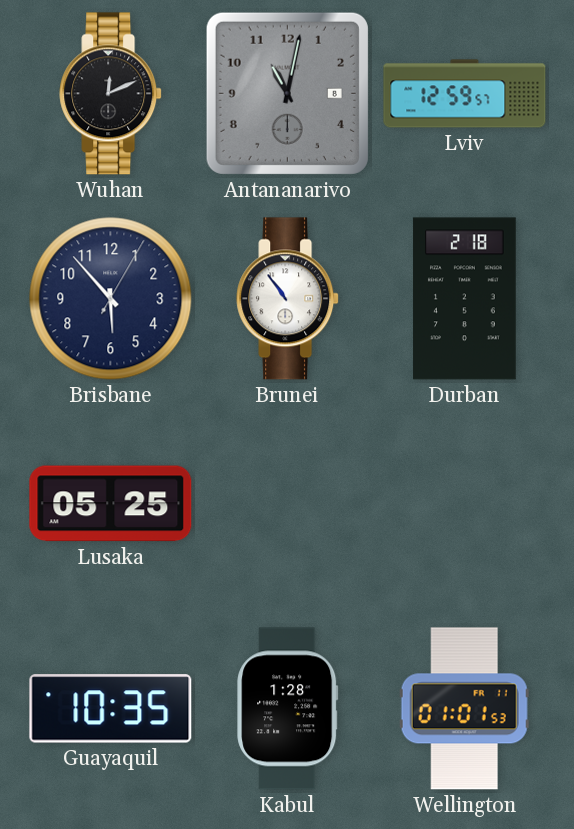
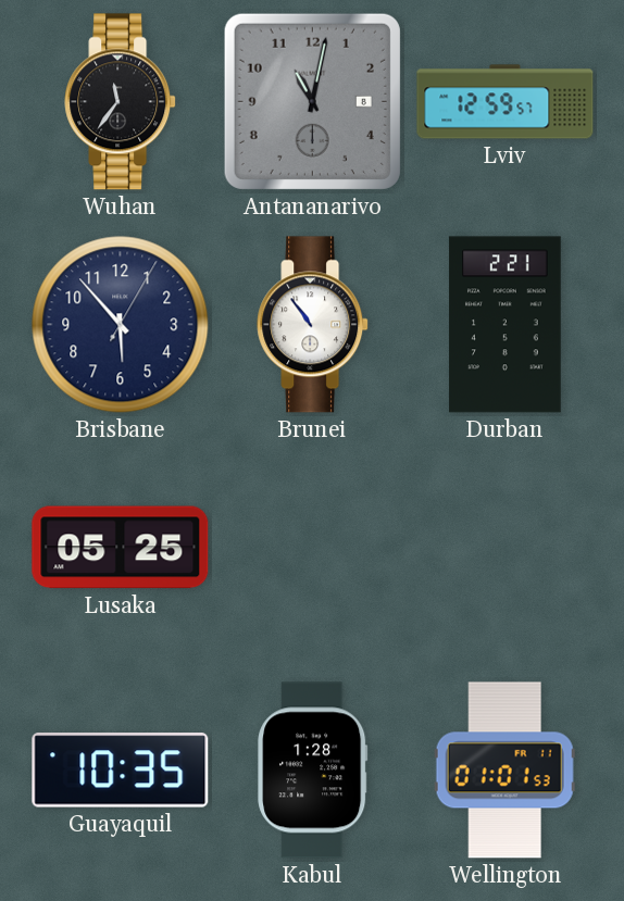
Wuhan: 12:11 -> 11:36 (121, 102)
Durban: 2:18 -> 2:21 (506, 325)
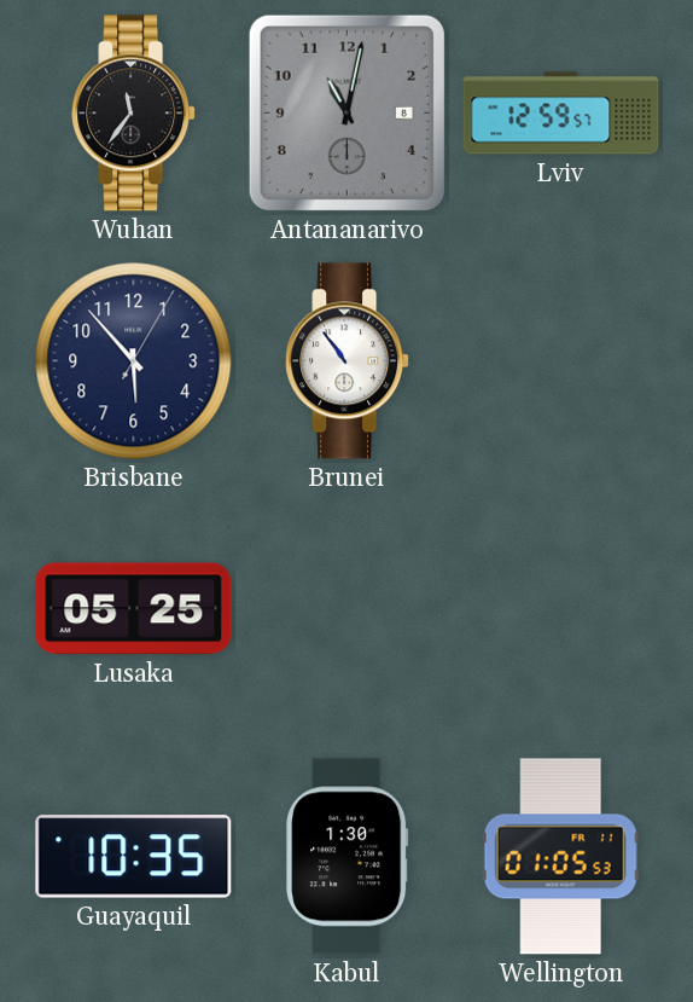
Durban: 2:21 -> none (506, 325)
Kabul: 1:28 -> 1:30 (348, 857)
Wellington: 01:01 -> 01:05 (560, 857)
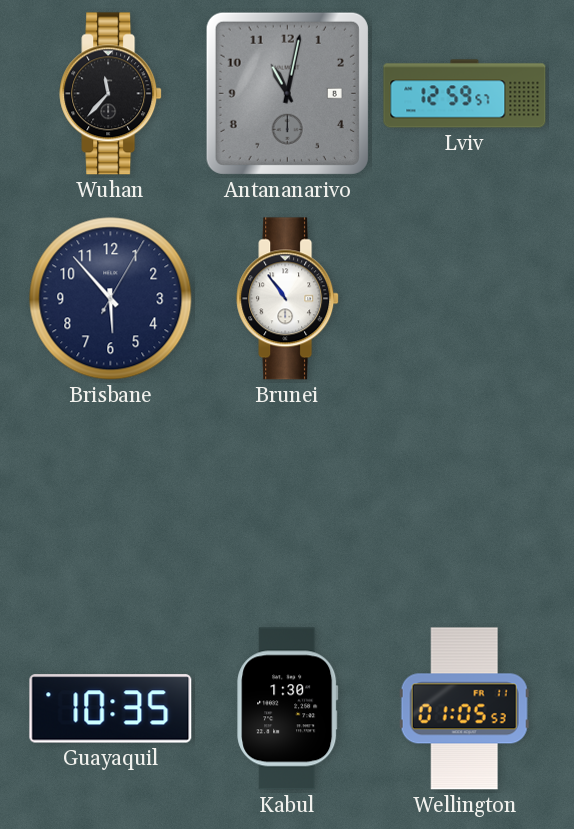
Wuhan: 11:36 -> 11:37 (111, 94)
Lusaka: 05:25 -> none (134, 609)
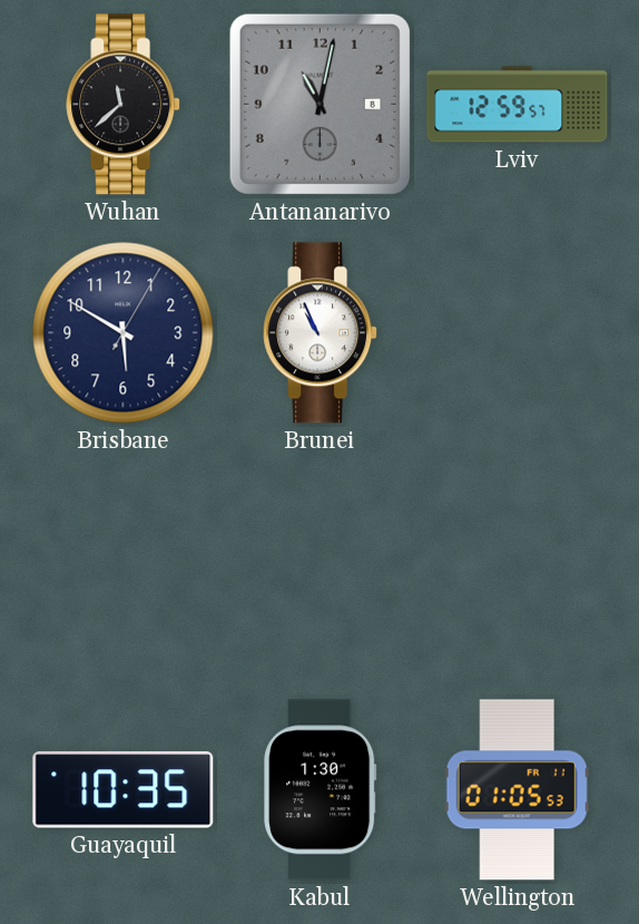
Wuhan: 11:37 -> 11:38 (124, 105)
Brisbane: 5:53 -> 5:50 (124, 333)
Brunei: 10:54 -> 10:56 (321, 333)
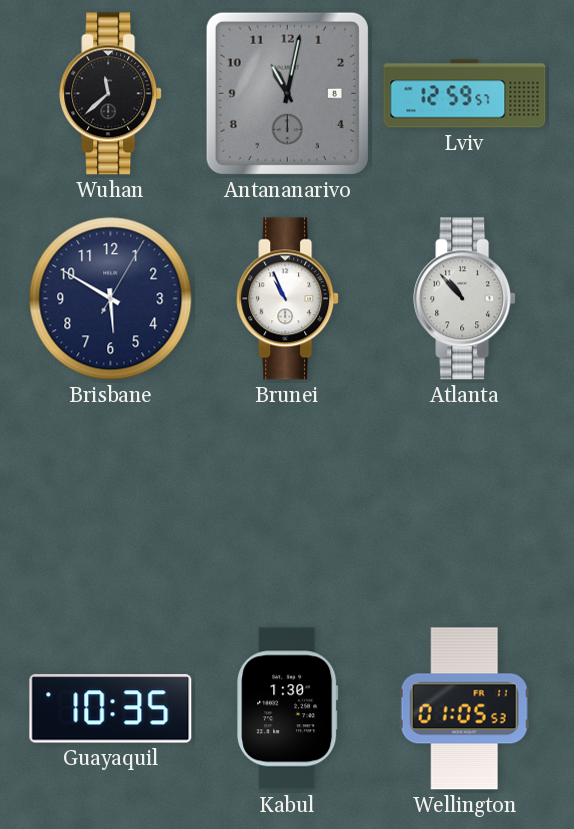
Atlanta: none -> 10:53 (465, 299)
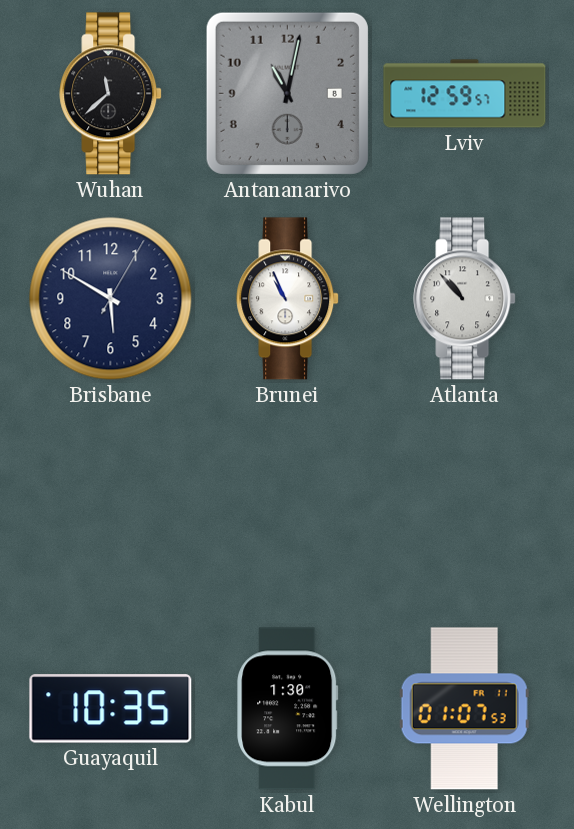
Wellington: 01:05 -> 01:07 (464, 709)
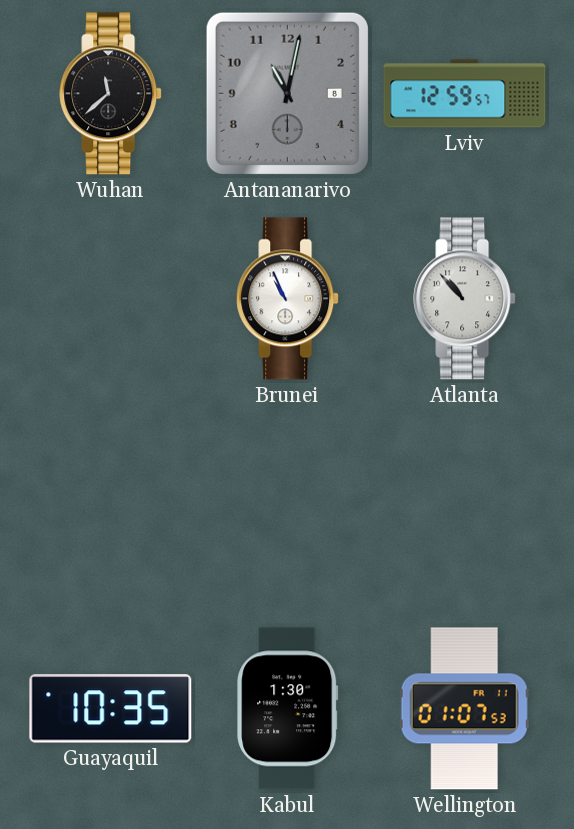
Brisbane: 5:50 -> none (111, 299)
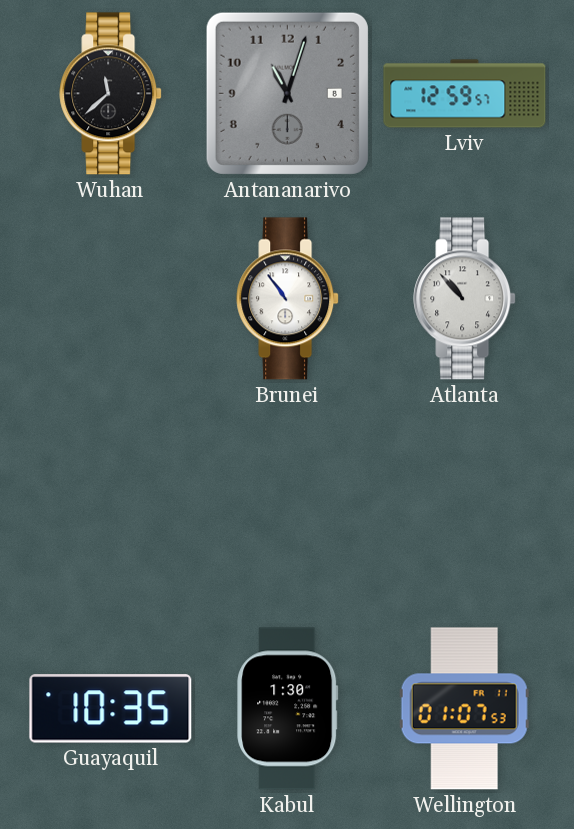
Antananarivo: 11:02 -> 11:03 (287, 93)
Brunei: 10:56 -> 10:54 (288, 299)
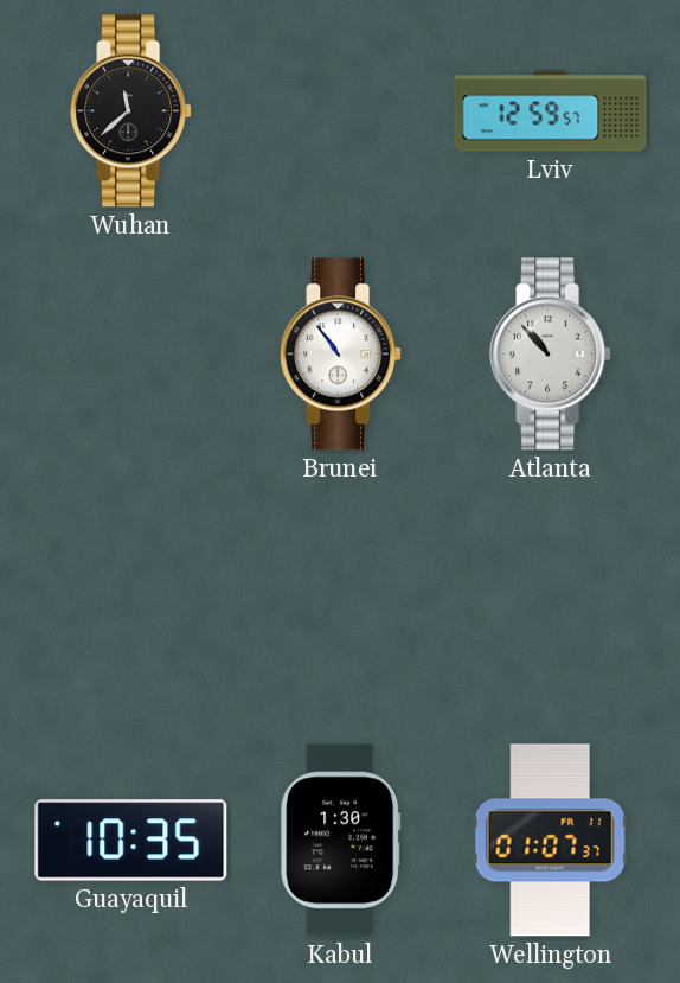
Antananarivo: 11:03 -> none (287, 93)
Wellington: 01:07:53 -> 01:07:37 (550, 841)
